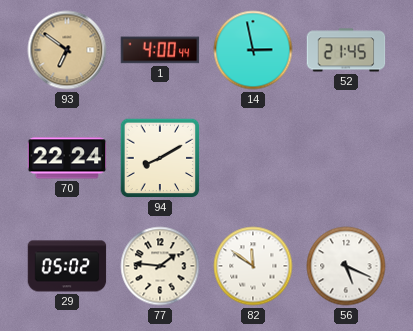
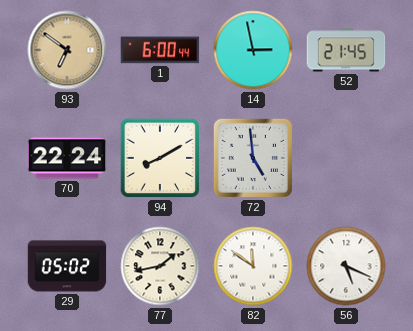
1: 4:00 -> 6:00 (160, 50)
72: none -> 4:59 (253, 158)
77: 1:46 -> 1:43 (160, 266)
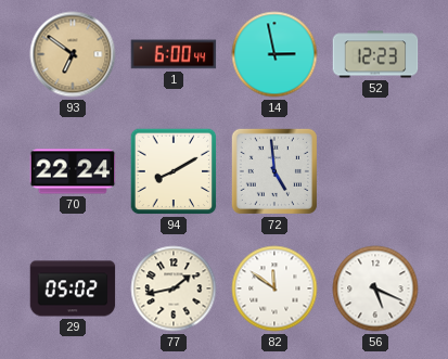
52: 21:45 -> 12:23 (375, 54)
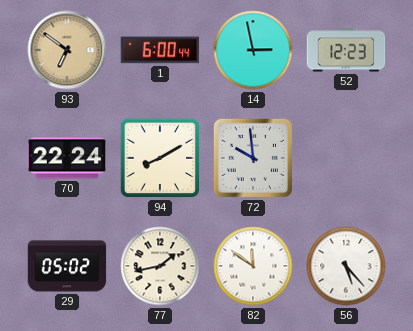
72: 4:59 -> 9:59 (253, 158)
56: 5:19 -> 5:23 (346, 266)
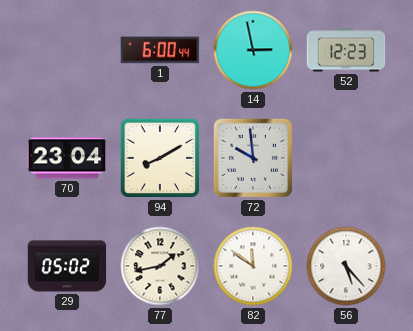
93: 6:51 -> none (67, 50)
70: 22:24 -> 23:04 (67, 158)
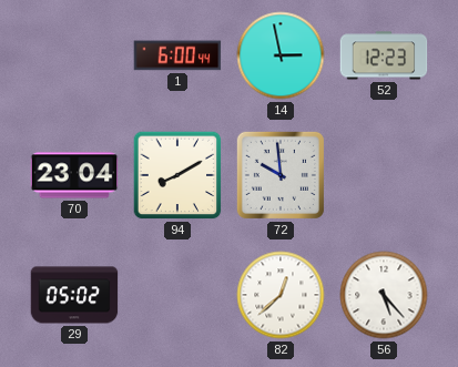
77: 1:43 -> none (160, 266)
82: 11:51 -> 12:38 (281, 295)
